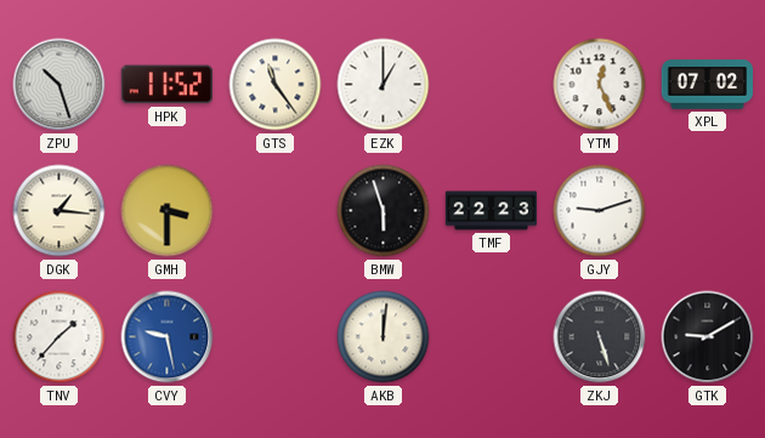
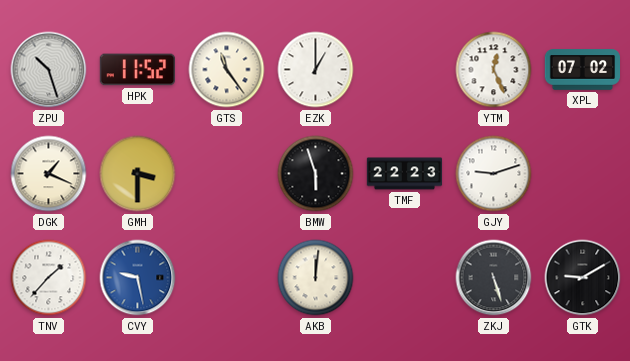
DGK: 1:16 -> 1:19 (49, 174)
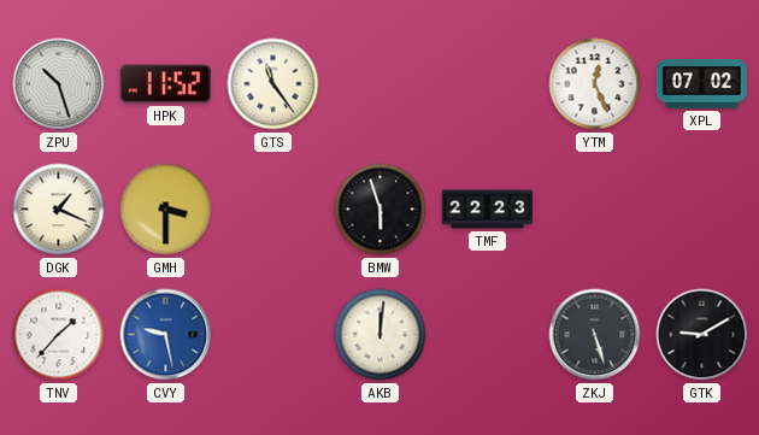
EZK: 1:00 -> none (316, 70)
GJY: 9:12 -> none (494, 174)
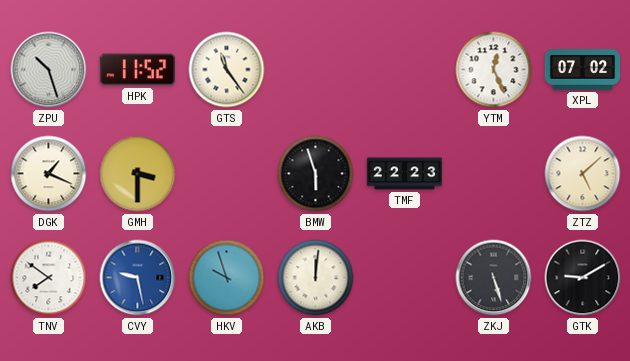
ZTZ: none -> 5:08 (583, 174)
TNV: 1:37 -> 7:51 (49, 278)
HKV: none -> 9:57 (227, 278)
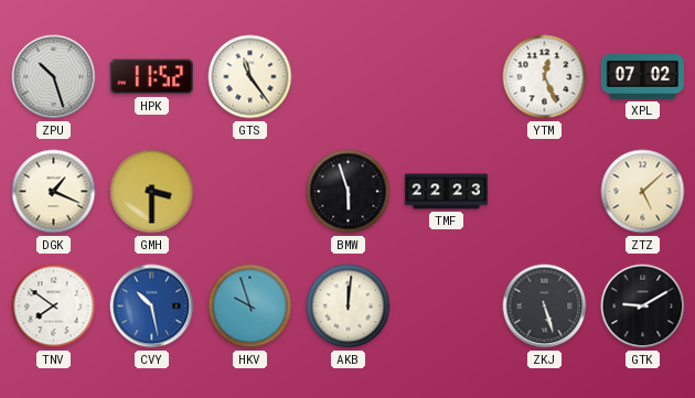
CVY: 9:28 -> 10:28 (152, 306)
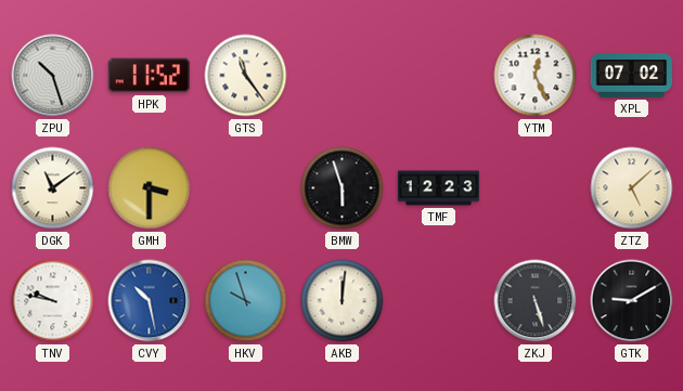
DGK: 1:19 -> 11:09 (53, 188)
TMF: 22:23 -> 12:23 (439, 188)
TNV: 7:51 -> 9:47 (53, 301)
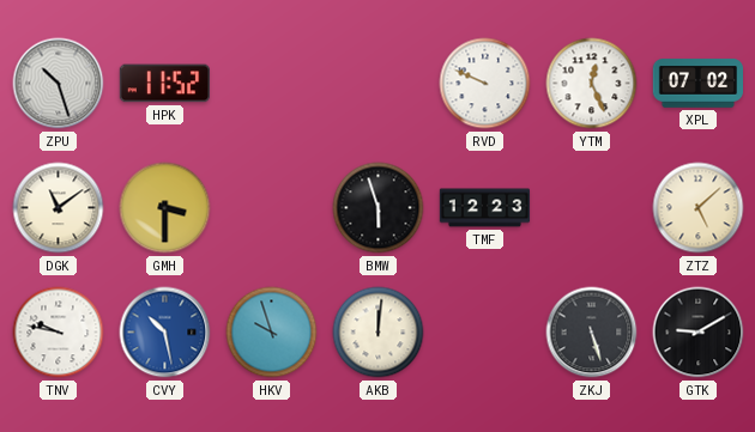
GTS: 11:24 -> none (246, 76)
RVD: none -> 9:49 (485, 84)
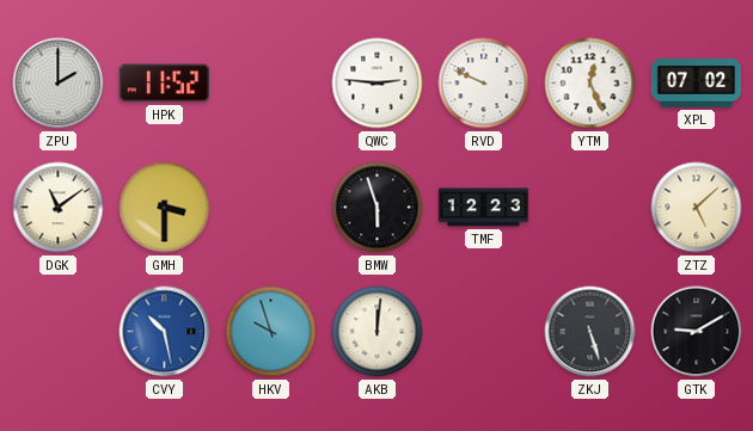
ZPU: 10:27 -> 2:00 (59, 84)
QWC: none -> 2:46 (378, 84)
TNV: 9:47 -> none (59, 333)
